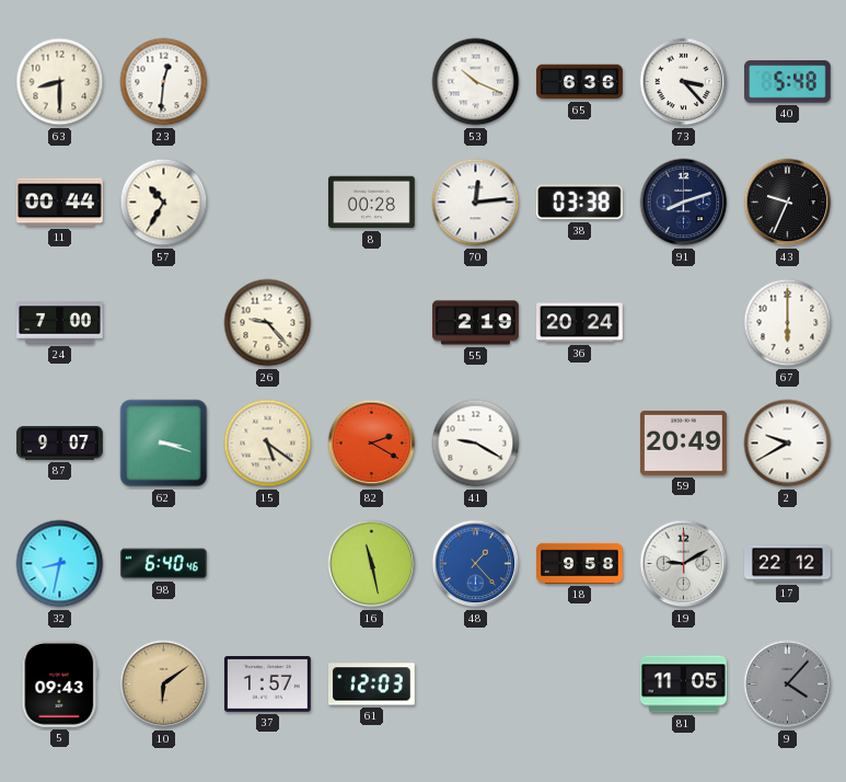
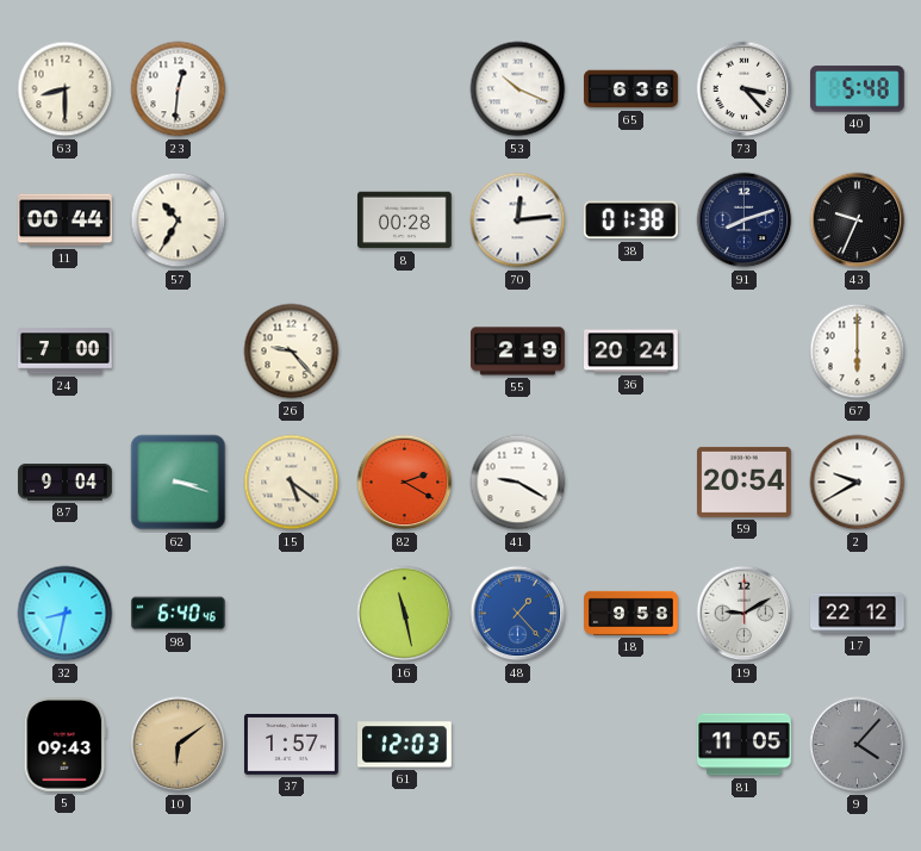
38: 03:38 -> 01:38 (630, 220)
87: 9:07 -> 9:04 (66, 483)
59: 20:49 -> 20:54 (745, 482)
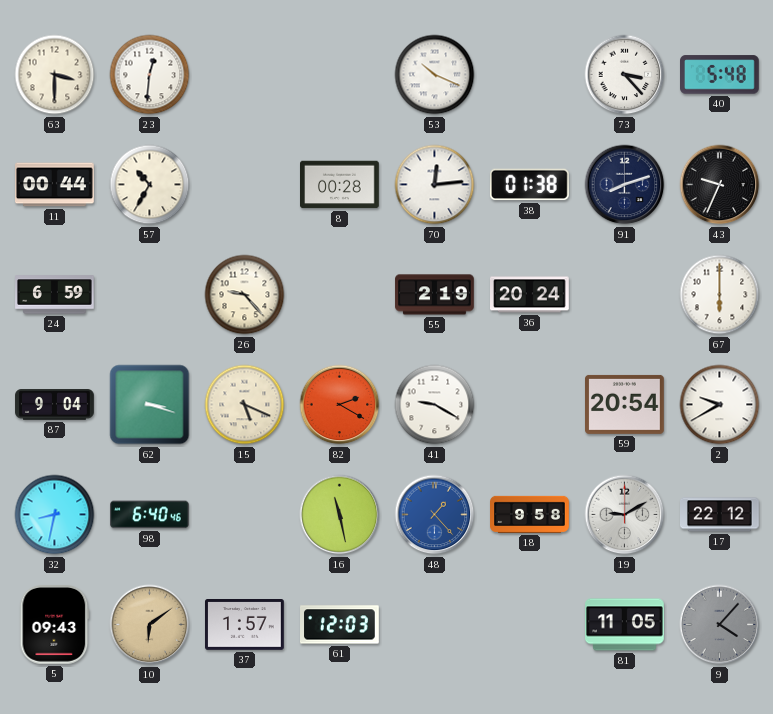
63: 8:30 -> 3:30 (55, 75)
65: 6:36 -> none (631, 89)
24: 7:00 -> 6:59 (55, 295)
15: 5:21 -> 5:19 (245, 405)
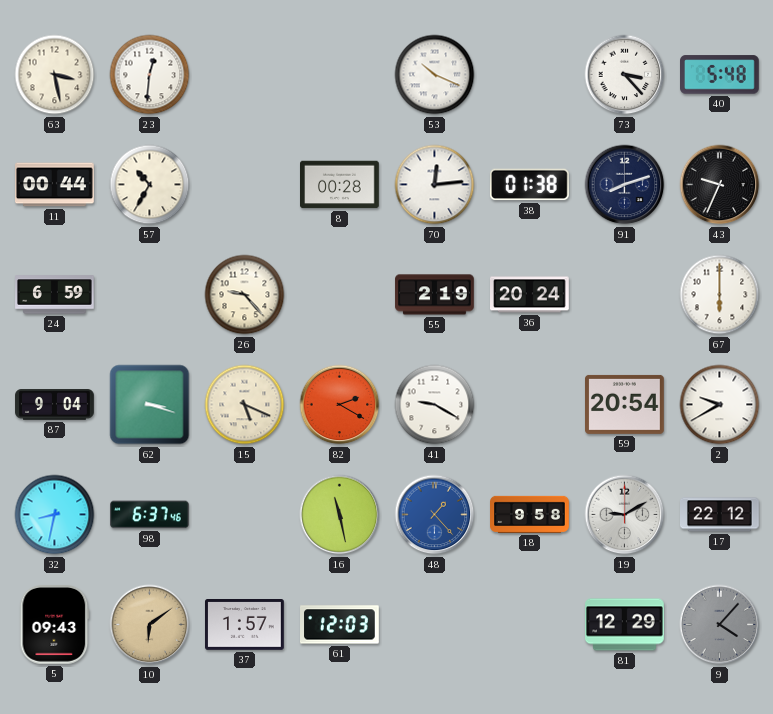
63: 3:30 -> 3:28 (55, 75)
98: 6:40 -> 6:37 (150, 515)
81: 11:05 -> 12:29 (625, 625)
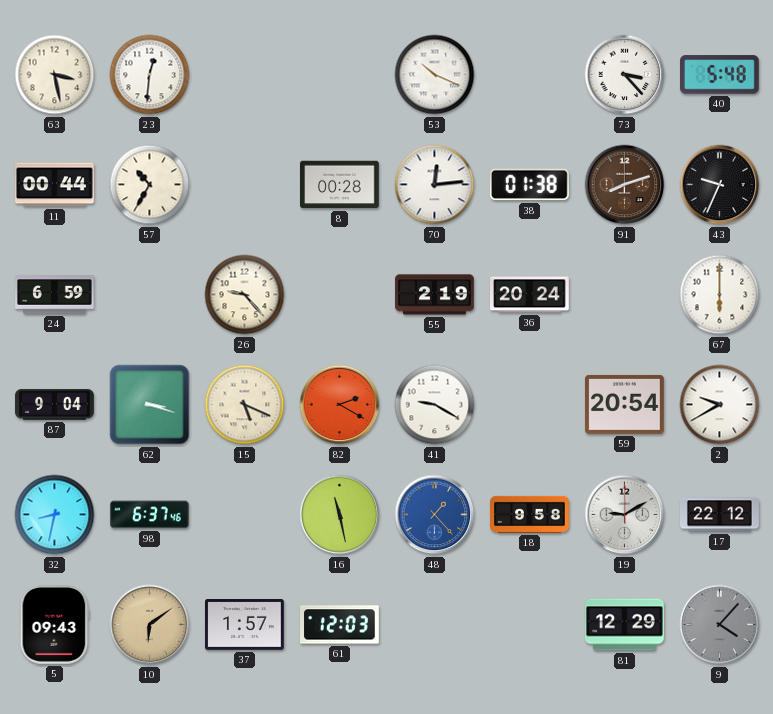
91 dial: navy -> brown (625, 185)
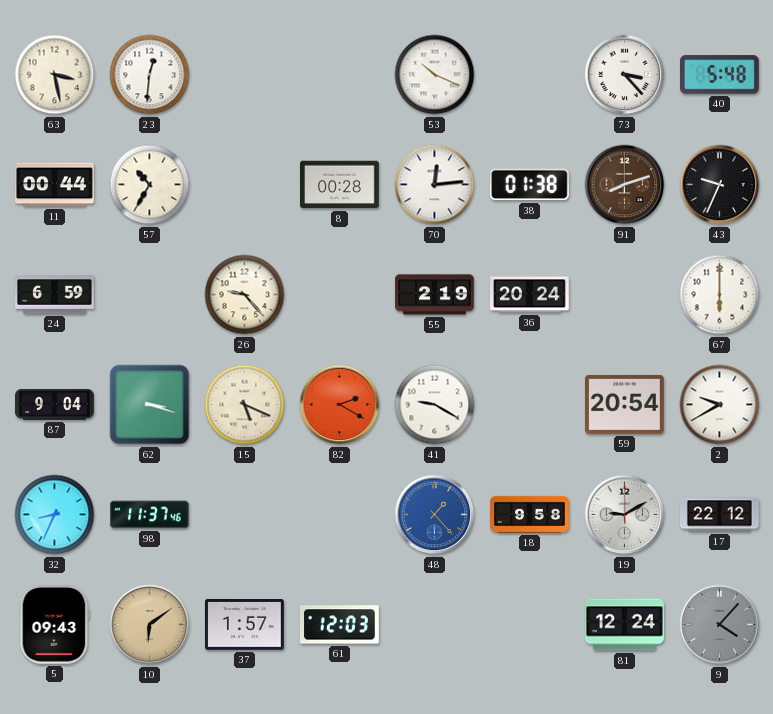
32: 8:32 -> 8:34 (55, 515)
98: 6:37 -> 11:37 (150, 515)
16: 11:28 -> none (340, 515)
81: 12:29 -> 12:24 (625, 625)
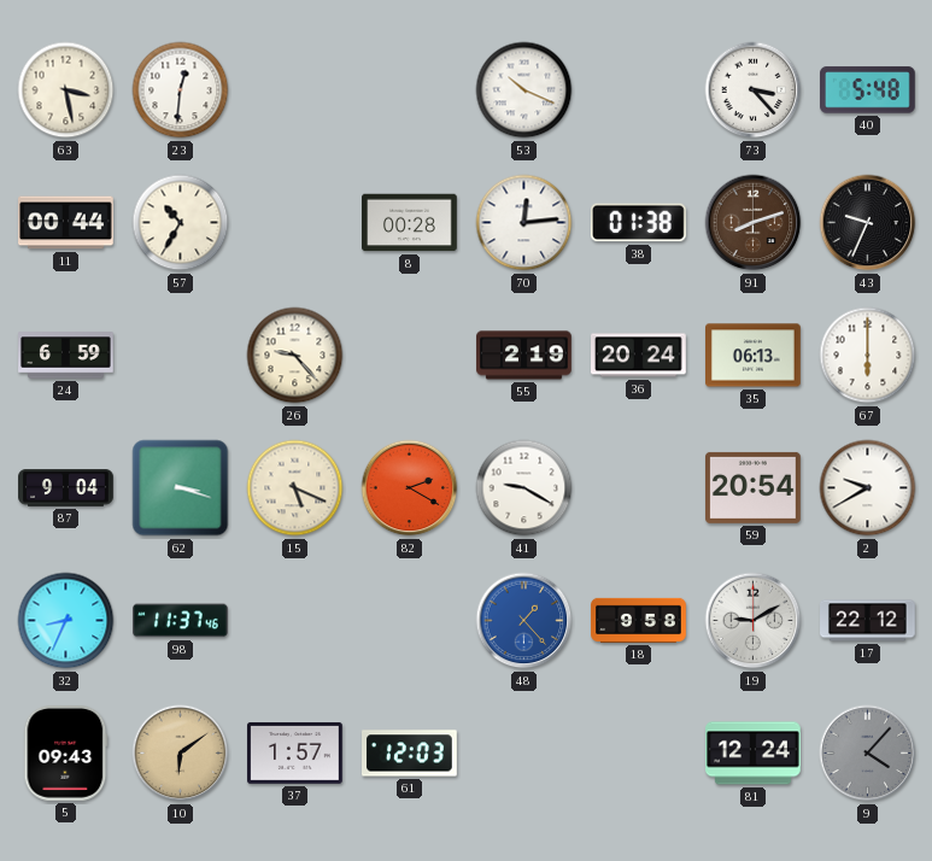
35: none -> 06:13 (754, 356)
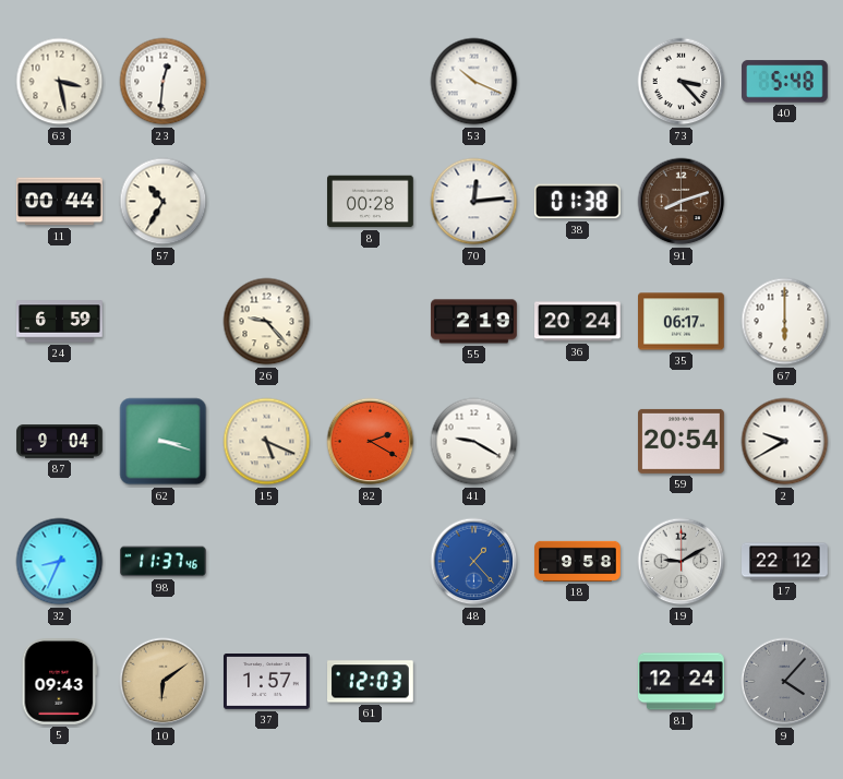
43: 9:34 -> none (868, 223)
35: 06:13 -> 06:17 (682, 322)
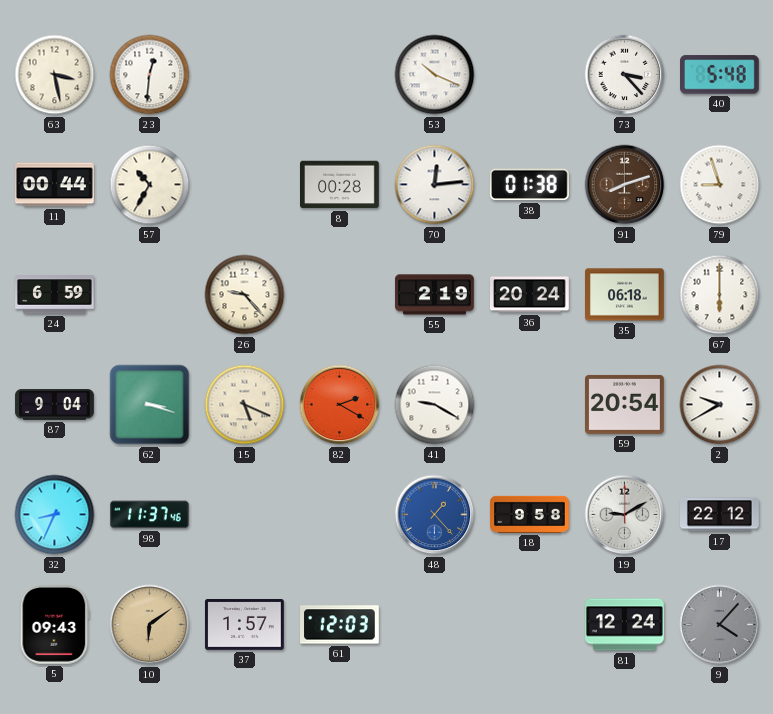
79: none -> 8:57 (720, 185)
35: 06:17 -> 06:18 (625, 295)
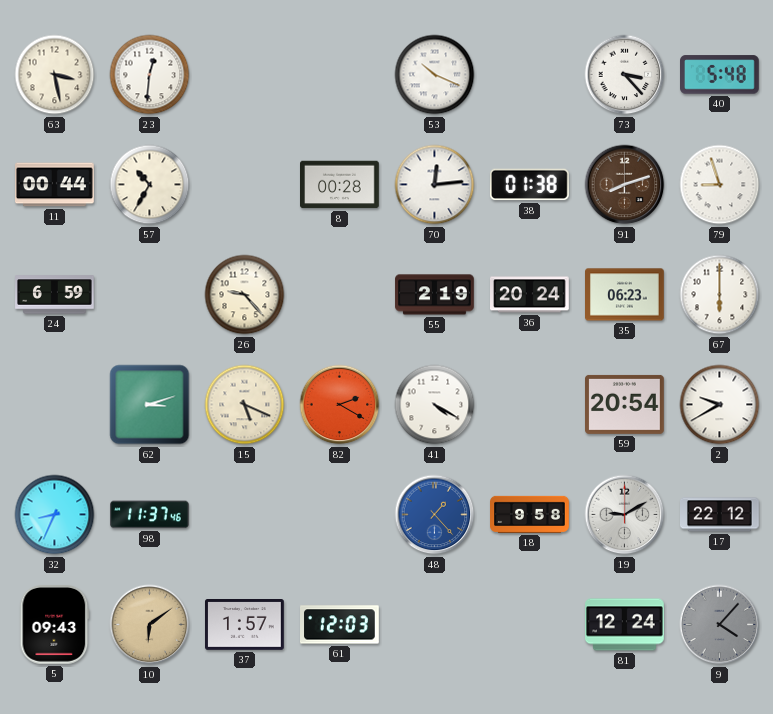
35: 06:18 -> 06:23 (625, 295)
87: 9:04 -> none (55, 405)
62: 3:18 -> 3:12 (150, 405)
41: 9:20 -> 4:20 (435, 405)
